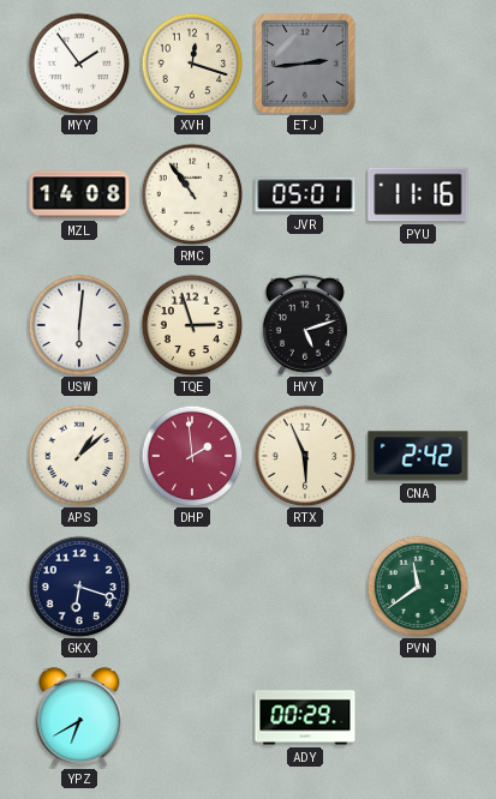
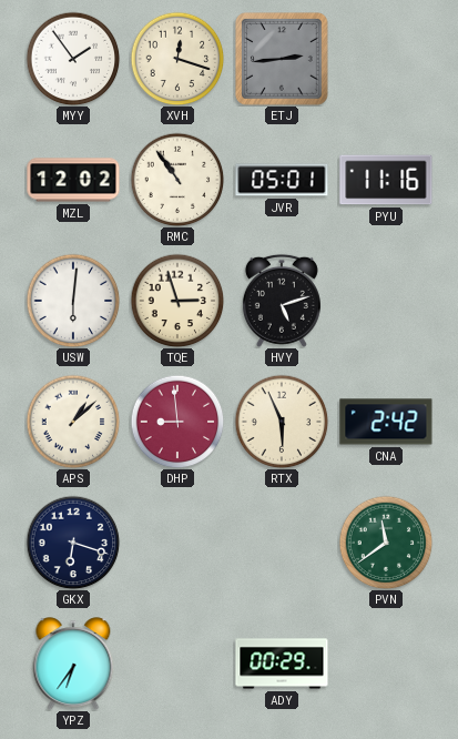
MZL: 14:08 -> 12:02 (73, 180)
DHP: 1:59 -> 8:59 (177, 422)
YPZ: 6:40 -> 6:36 (73, 664)
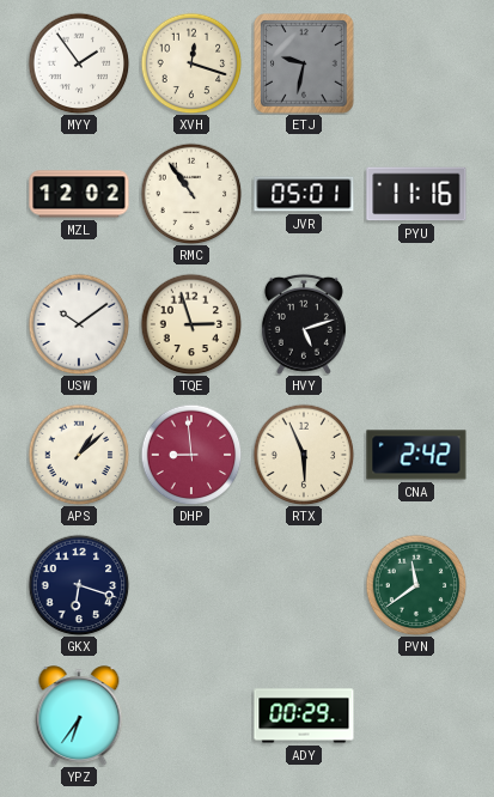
ETJ: 2:44 -> 9:32 (305, 65)
USW: 6:01 -> 10:09 (79, 324)
